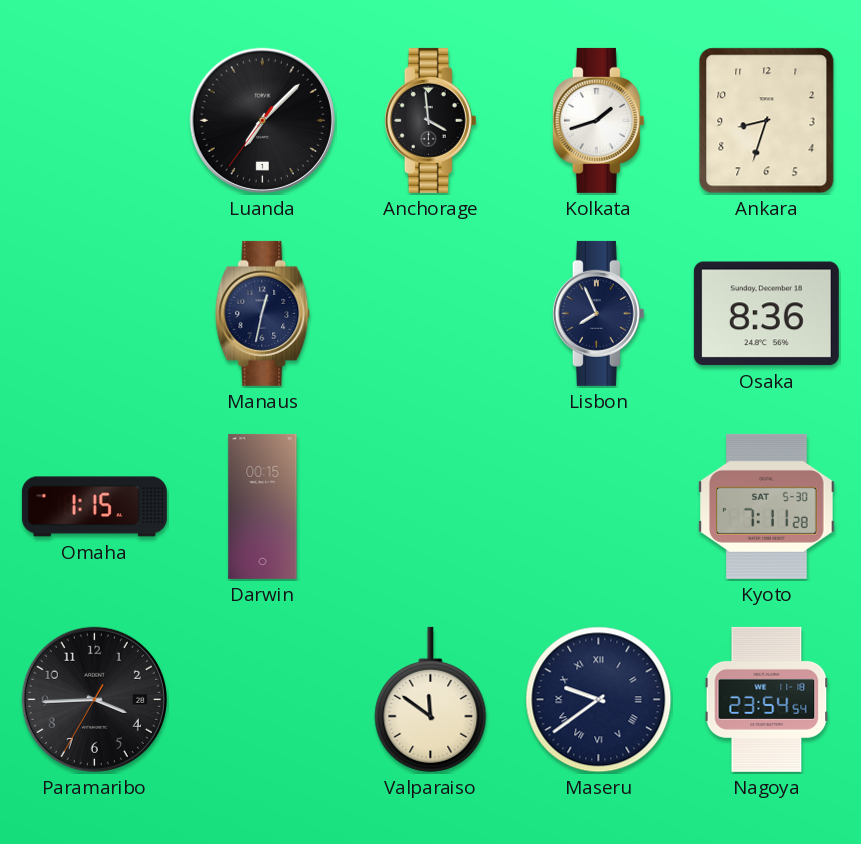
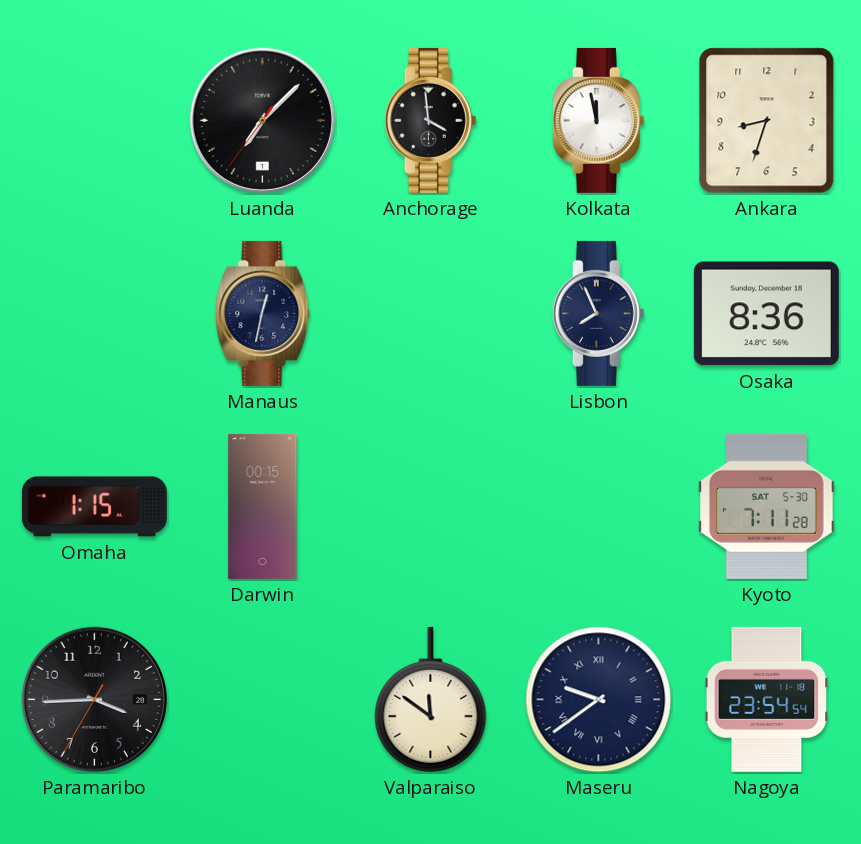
Kolkata: 1:42 -> 11:58 (598, 120)
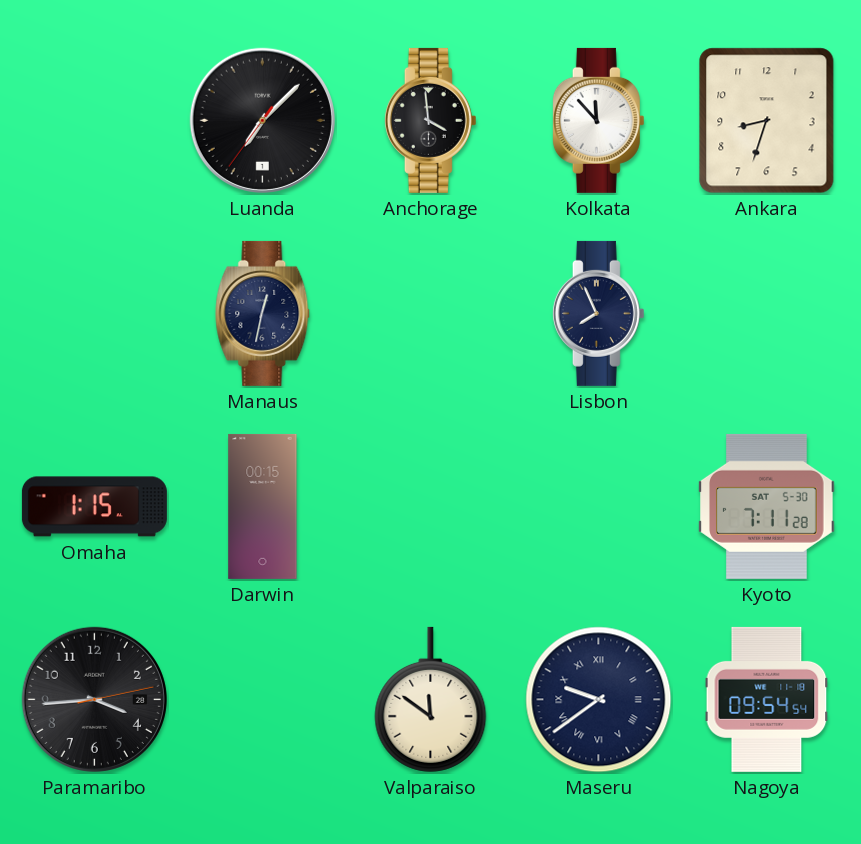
Kolkata: 11:58 -> 11:53 (598, 120)
Osaka: 8:36 -> none (766, 314)
Paramaribo: 3:44:35 -> 3:44:13 (94, 699)
Nagoya: 23:54 -> 09:54 (767, 699)
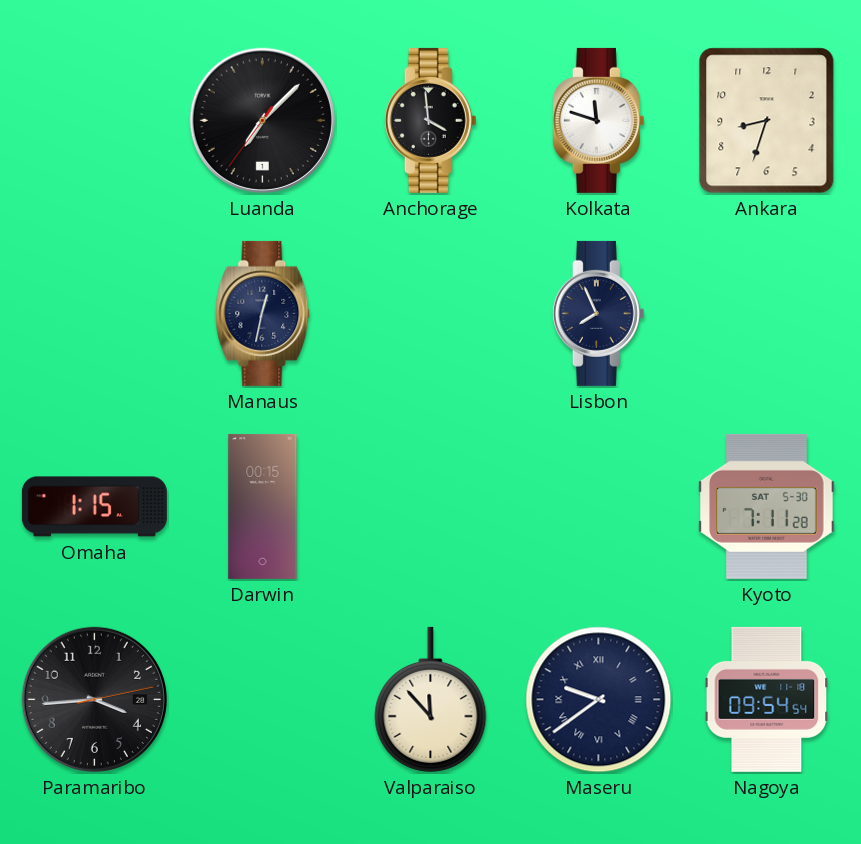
Kolkata: 11:53 -> 11:48 (598, 120)
Valparaiso: 11:51 -> 11:53 (431, 699)
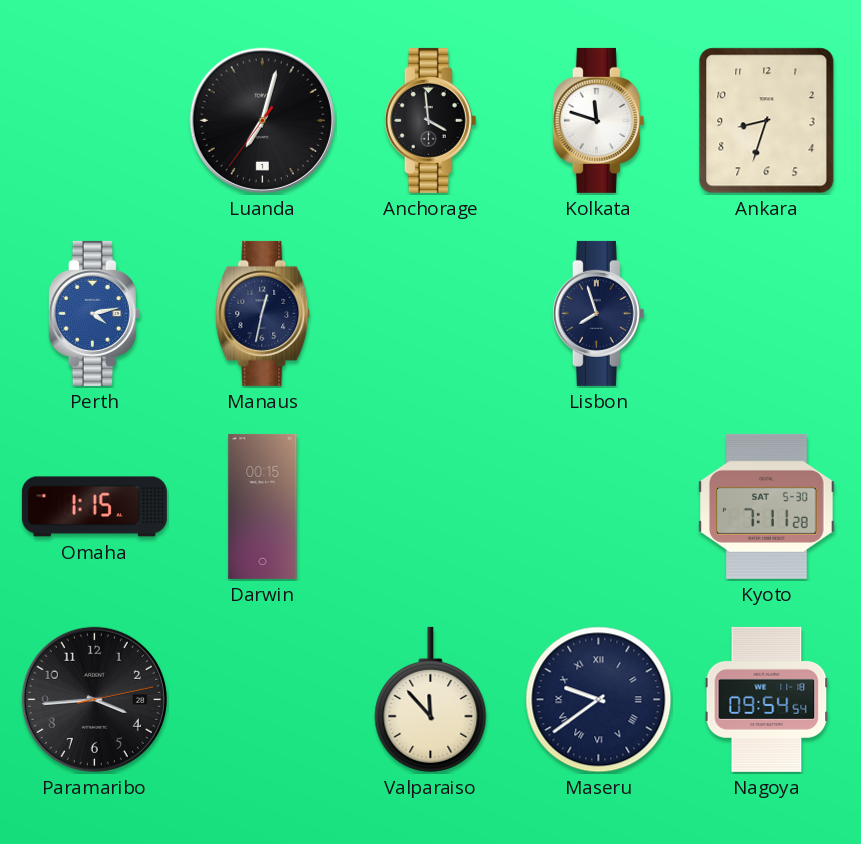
Luanda: 7:07 -> 7:02 (262, 120)
Perth: none -> 4:13 (94, 313)
Lisbon: 7:56 -> 7:57 (598, 313)
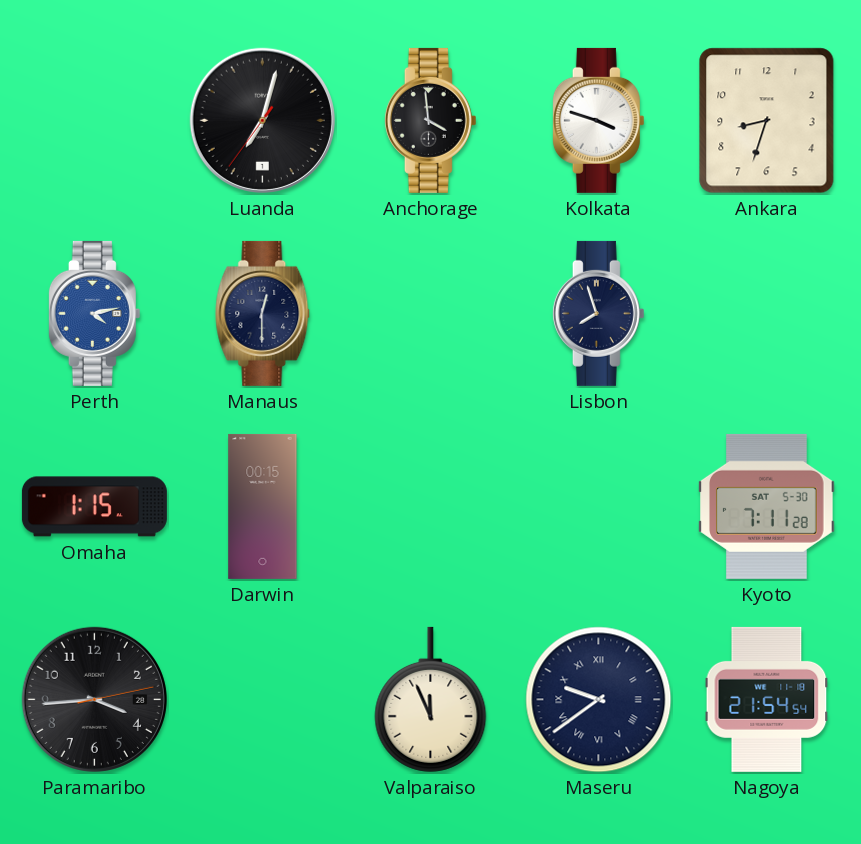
Kolkata: 11:48 -> 3:48 (598, 120)
Manaus: 12:32 -> 12:30 (263, 313)
Valparaiso: 11:53 -> 11:56 (431, 699)
Nagoya: 09:54 -> 21:54 (767, 699)
